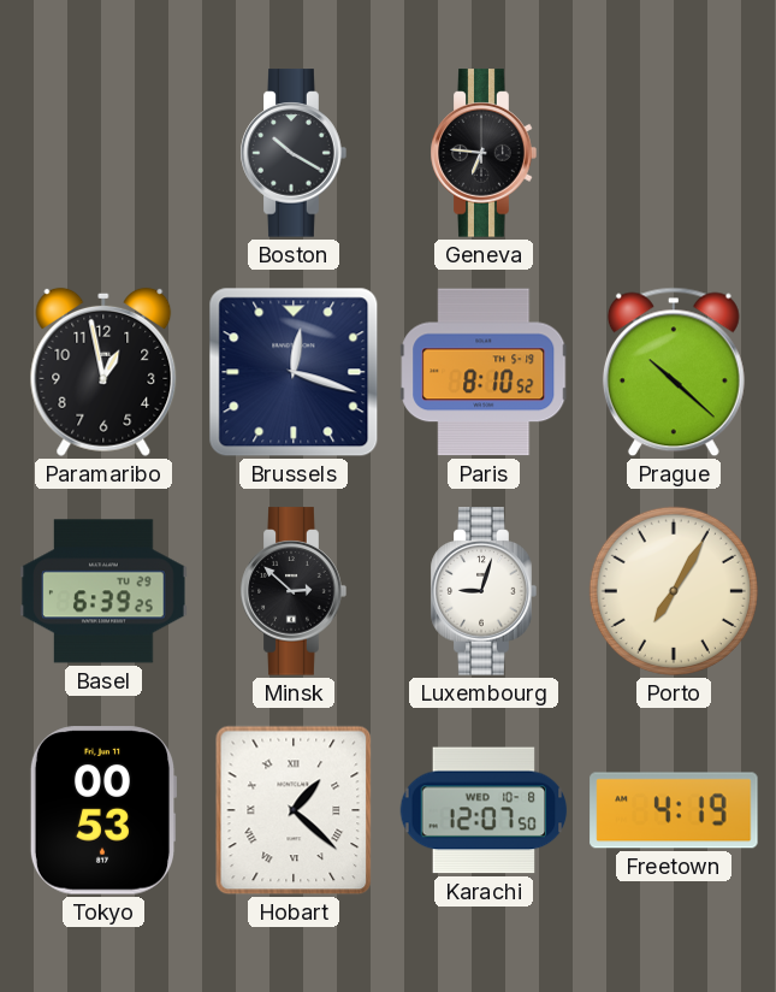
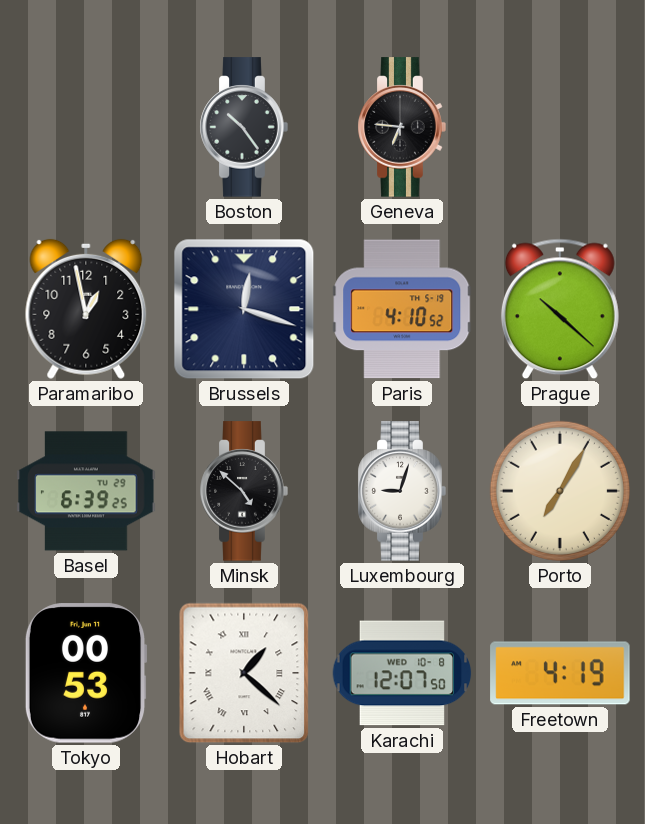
Boston: 10:20 -> 10:24 (244, 127)
Paris: 8:10 -> 4:10 (402, 309)
Minsk: 2:52 -> 4:52 (244, 491)
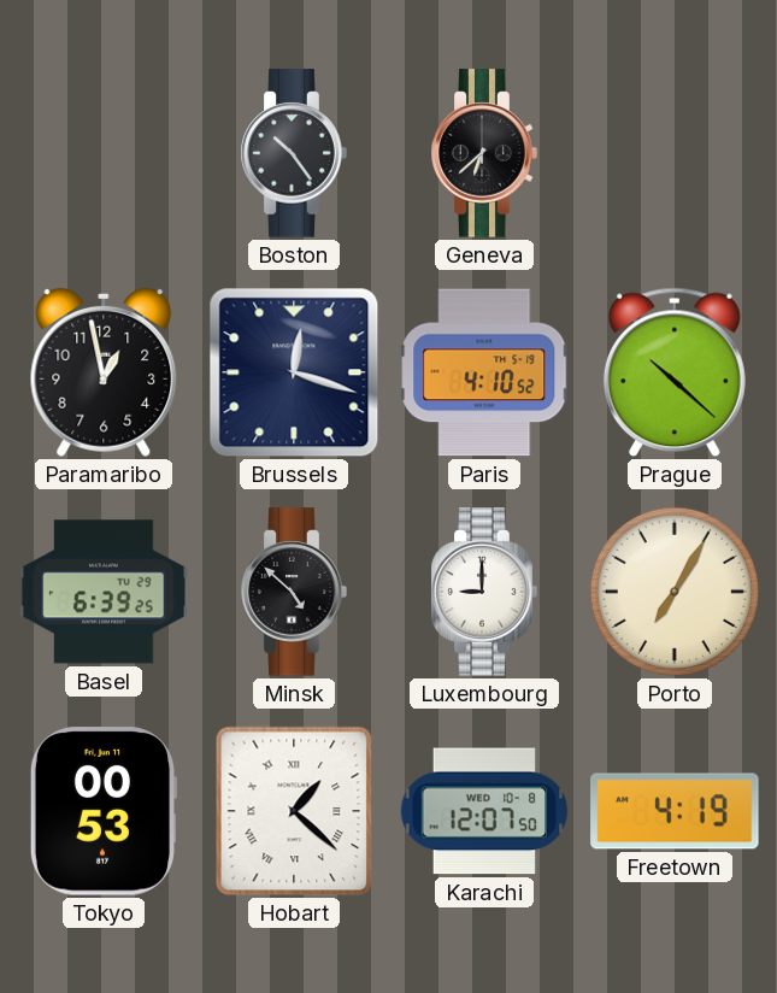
Geneva: 6:46 -> 6:38 (484, 153)
Luxembourg: 9:03 -> 9:00 (484, 592)
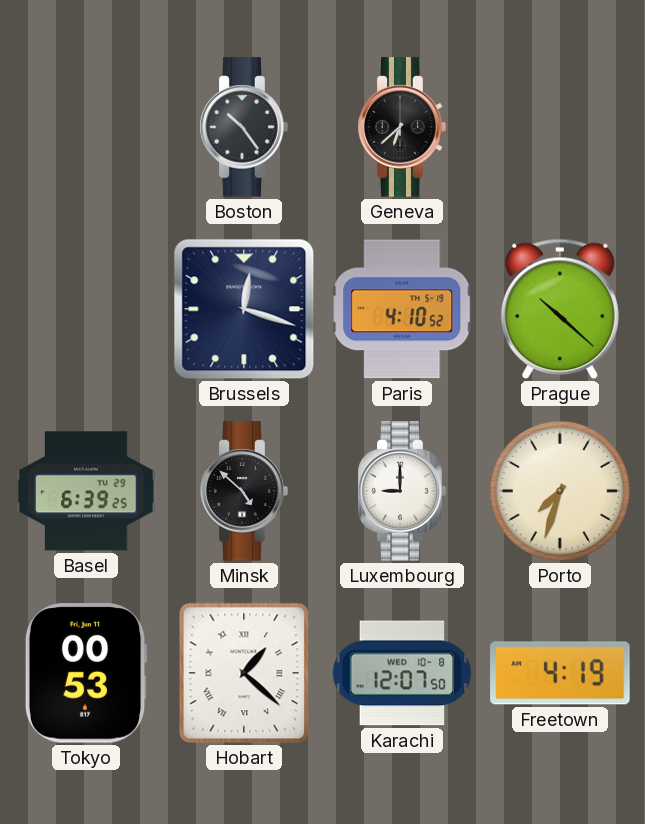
Paramaribo: 12:58 -> none (104, 372)
Porto: 7:05 -> 7:33 (560, 491)
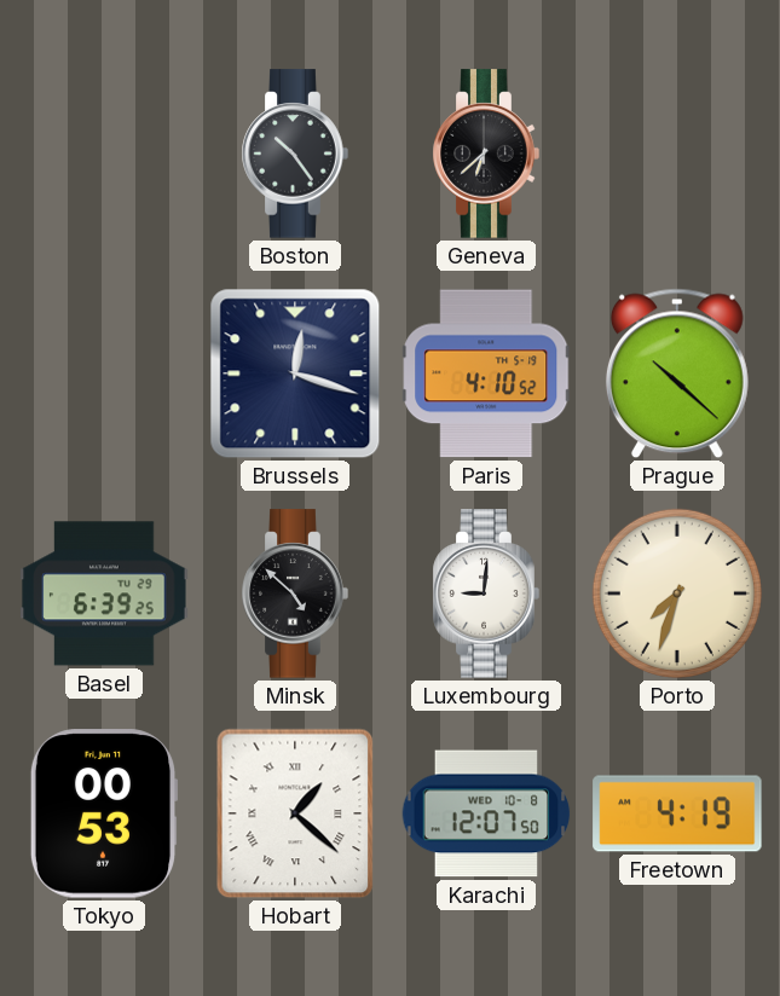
Luxembourg: 9:00 -> 9:01 (486, 593)
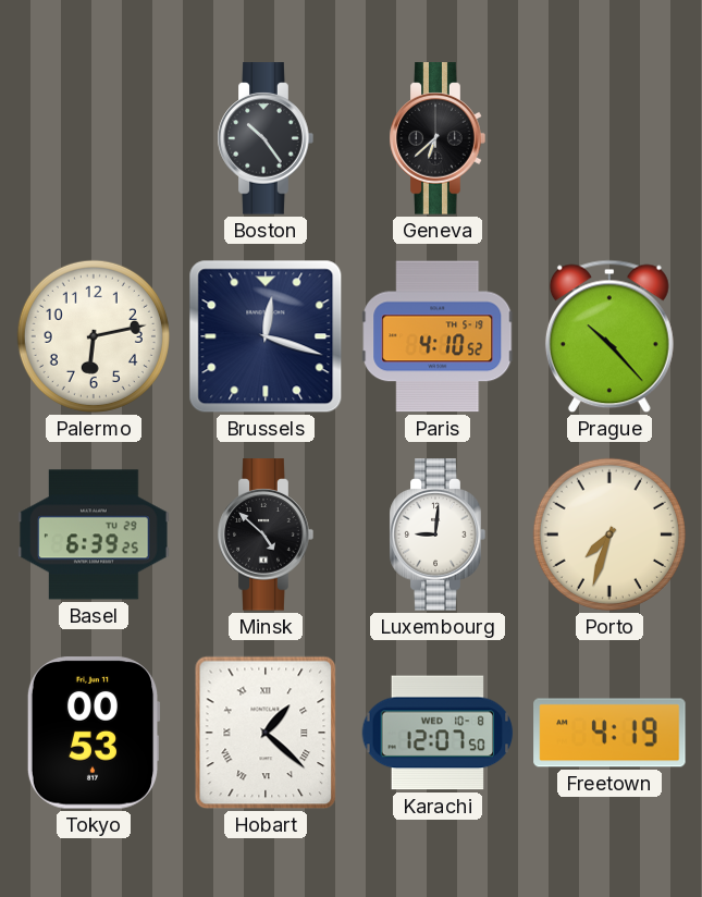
Palermo: none -> 6:13 (94, 336)
Prague: 10:22 -> 10:23 (609, 336)
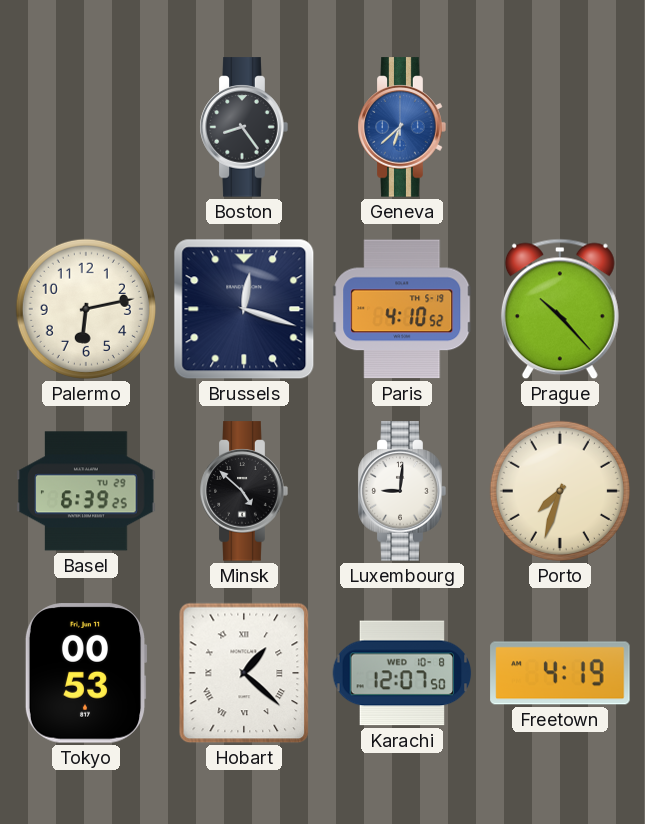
Boston: 10:24 -> 8:24 (244, 127)
Geneva dial: black -> blue (402, 127)
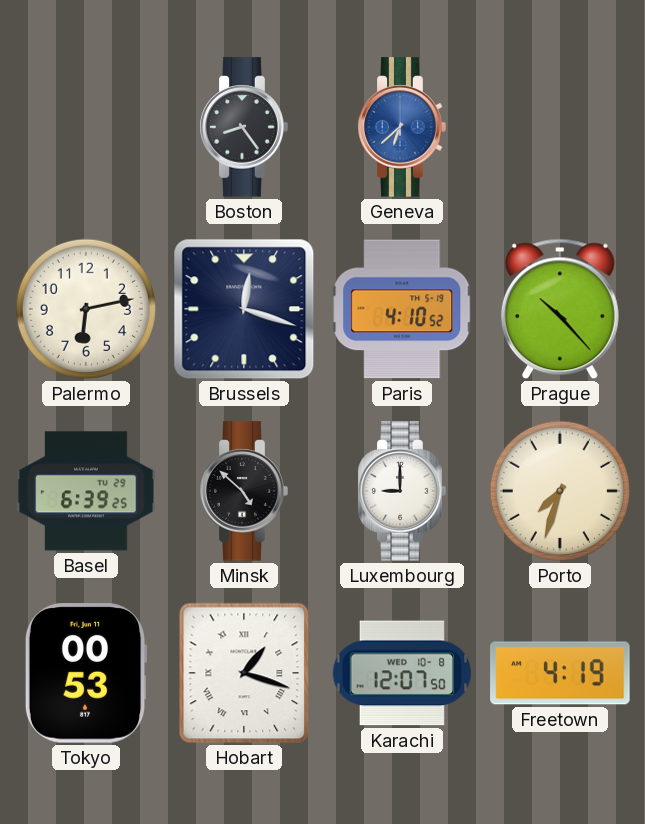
Luxembourg: 9:01 -> 9:00 (402, 491)
Hobart: 1:22 -> 1:18 (244, 673)
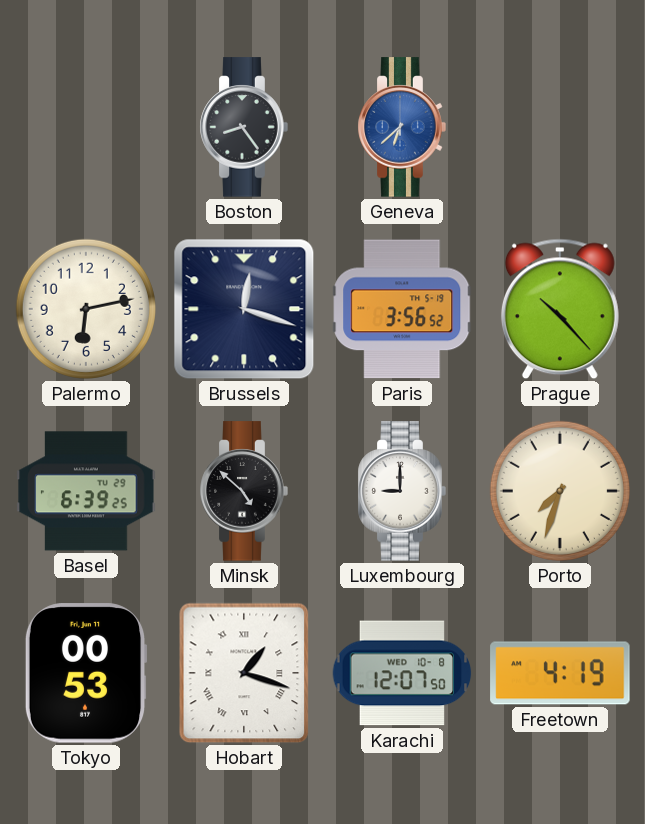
Paris: 4:10 -> 3:56 (402, 309)
